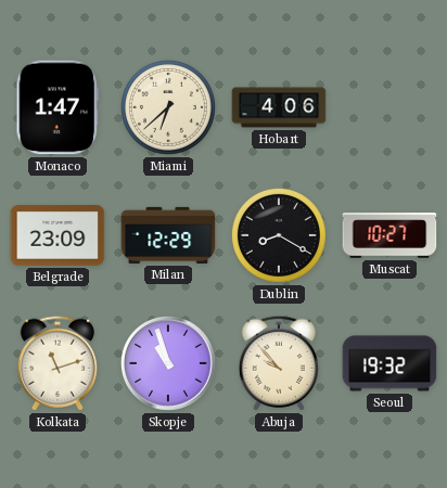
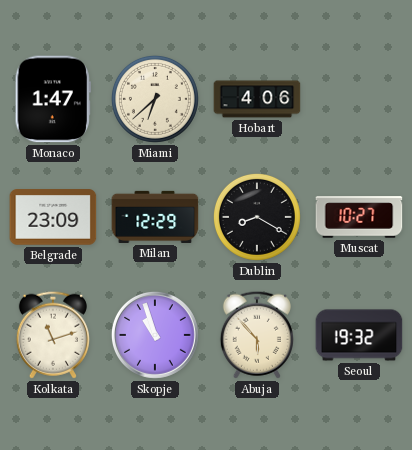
Abuja: 9:53 -> 5:53 (257, 335)
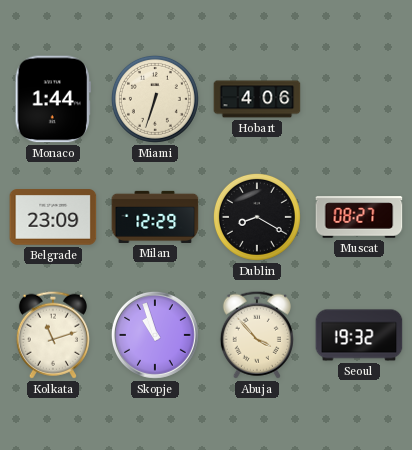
Monaco: 1:47 -> 1:44 (53, 99)
Miami: 6:38 -> 6:33 (155, 99)
Muscat: 10:27 -> 08:27 (359, 217)
Abuja: 5:53 -> 3:53 (257, 335)
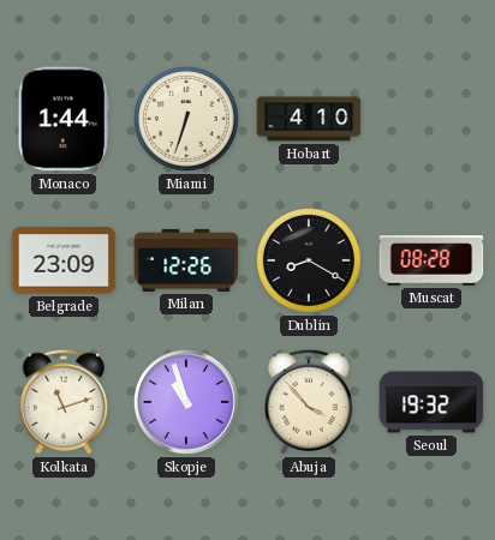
Hobart: 4:06 -> 4:10 (309, 119)
Milan: 12:29 -> 12:26 (186, 260)
Muscat: 08:27 -> 08:28 (431, 260)
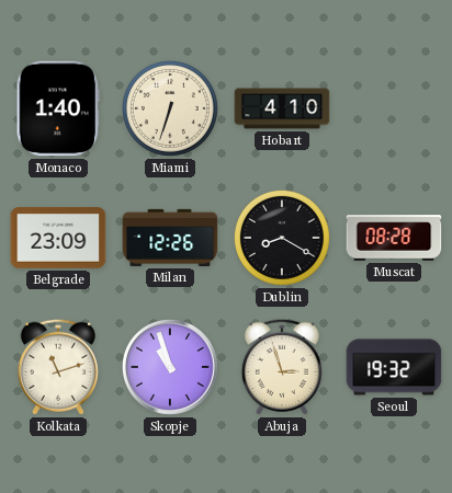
Monaco: 1:44 -> 1:40 (58, 108)
Abuja: 3:53 -> 2:57 (282, 367)
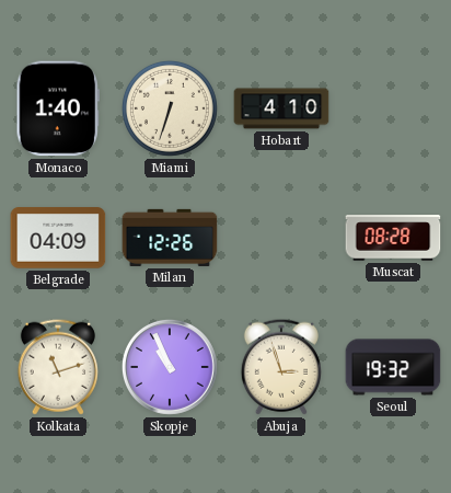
Belgrade: 23:09 -> 04:09 (58, 238)
Dublin: 8:20 -> none (282, 238)
Skopje: 10:57 -> 10:56 (170, 367)
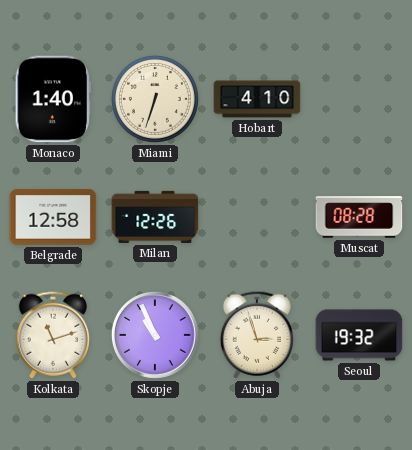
Belgrade: 04:09 -> 12:58 (53, 217)
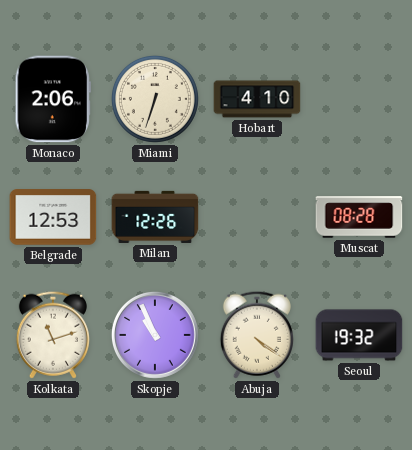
Monaco: 1:40 -> 2:06 (53, 99)
Belgrade: 12:58 -> 12:53 (53, 217)
Abuja: 2:57 -> 4:21 (257, 335)
